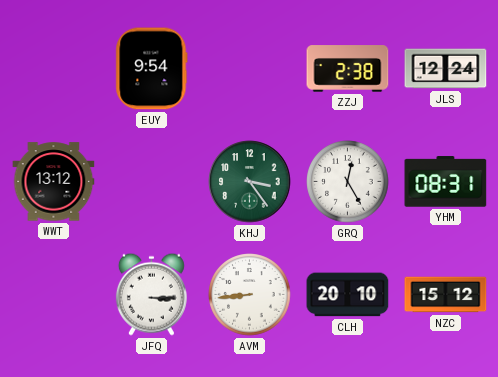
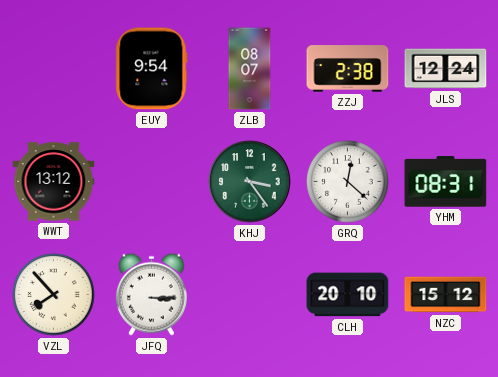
ZLB: none -> 08:07 (250, 69)
GRQ: 12:25 -> 12:22 (348, 182)
VZL: none -> 7:53 (54, 295)
AVM: 8:44 -> none (250, 295)
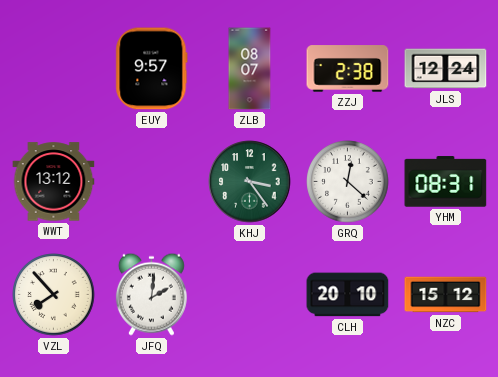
EUY: 9:54 -> 9:57 (152, 69)
JFQ: 3:15 -> 2:01 (151, 294)
